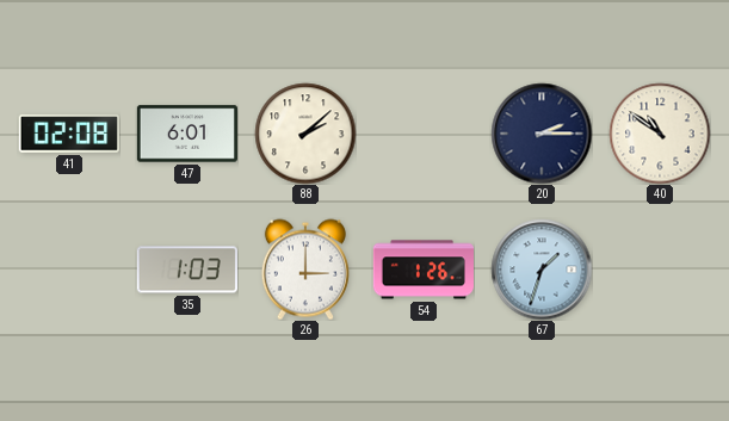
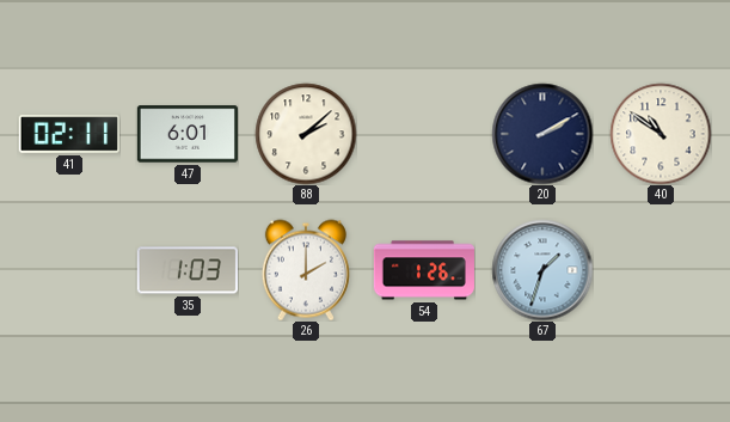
41: 02:08 -> 02:11 (69, 134)
20: 2:15 -> 2:10 (542, 134)
26: 3:00 -> 2:00 (306, 270)
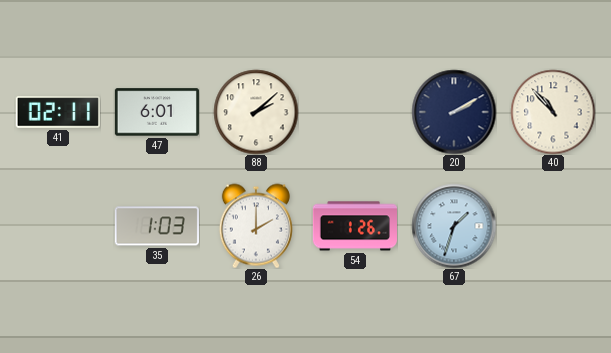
40: 10:51 -> 10:53 (553, 112)
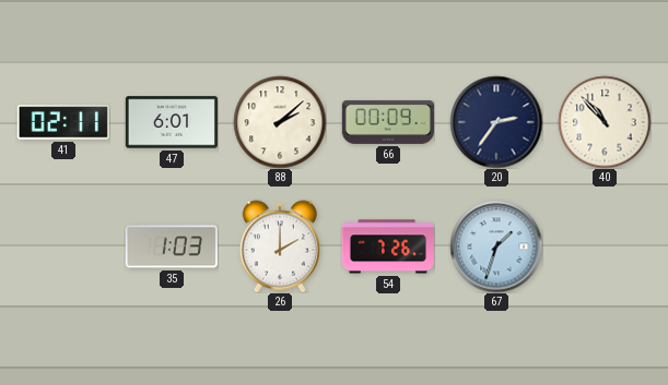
66: none -> 00:09 (388, 122)
20: 2:10 -> 2:36 (496, 122)
54: 1:26 -> 7:26 (388, 246)
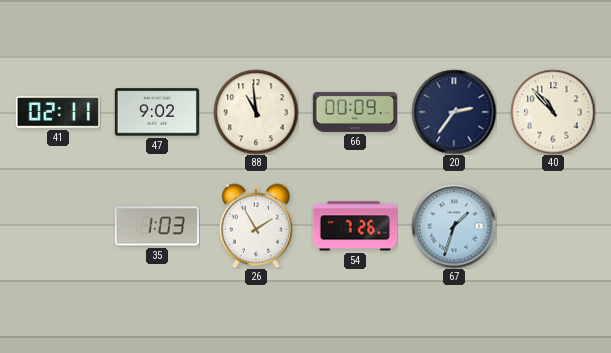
47: 6:01 -> 9:02 (157, 112)
88: 2:08 -> 10:59 (256, 112)
26: 2:00 -> 1:55 (256, 226)
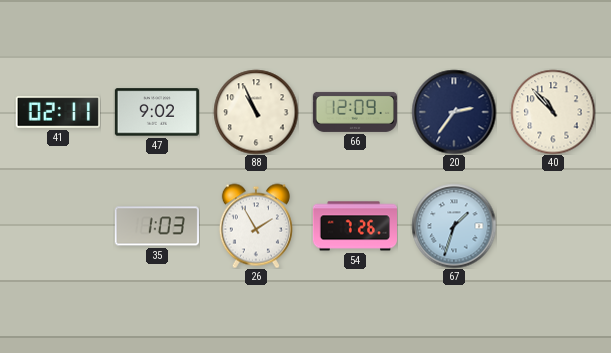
88: 10:59 -> 10:56 (256, 112)
66: 00:09 -> 12:09 (355, 112)
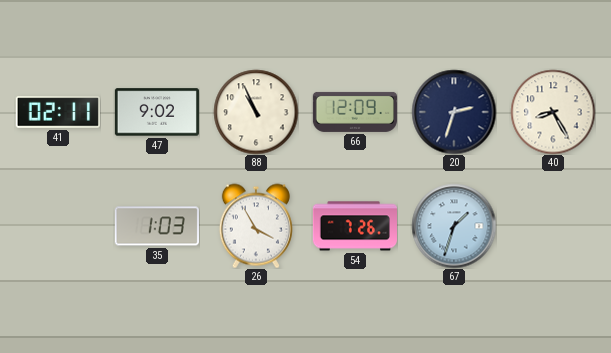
20: 2:36 -> 2:33 (454, 112)
40: 10:53 -> 8:25 (553, 112)
26: 1:55 -> 3:55 (256, 226)
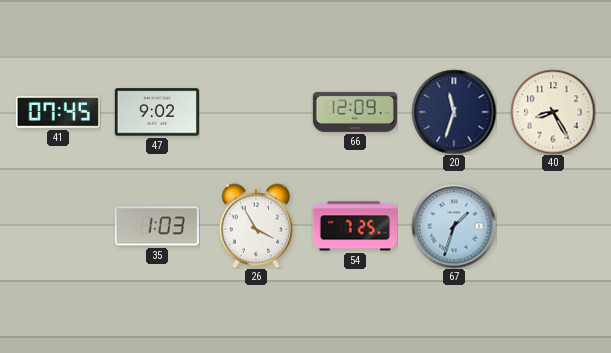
41: 02:11 -> 07:45 (58, 112)
88: 10:56 -> none (256, 112)
20: 2:33 -> 11:33 (454, 112)
54: 7:26 -> 7:25 (355, 226)
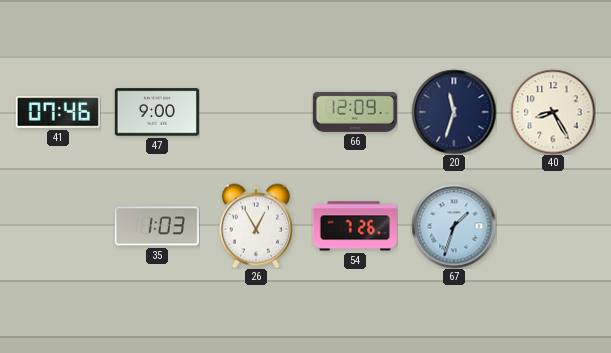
41: 07:45 -> 07:46 (58, 112)
47: 9:02 -> 9:00 (157, 112)
26: 3:55 -> 12:55 (256, 226)
54: 7:25 -> 7:26 (355, 226)
